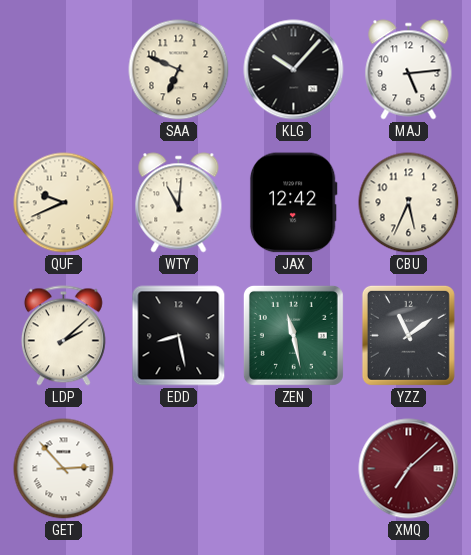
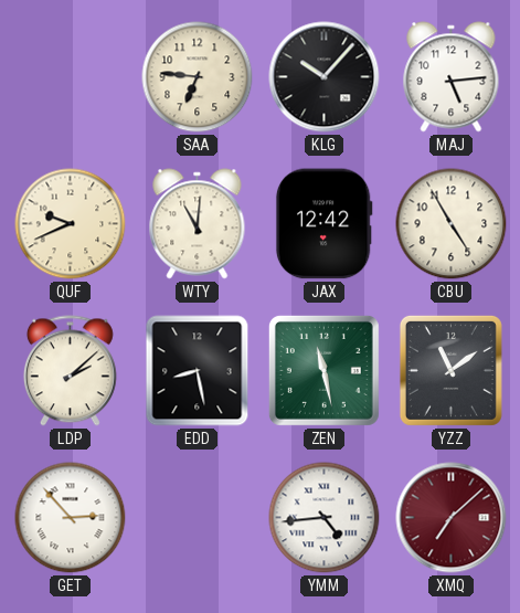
SAA: 6:49 -> 6:46 (198, 77)
CBU: 5:34 -> 4:55 (452, 224)
YMM: none -> 4:44 (325, 518)
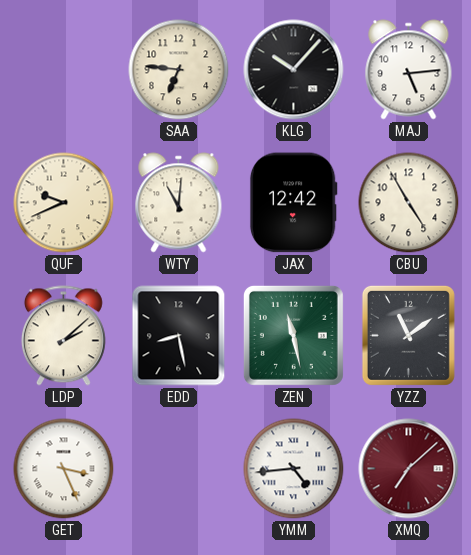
GET: 2:53 -> 3:26 (64, 469)
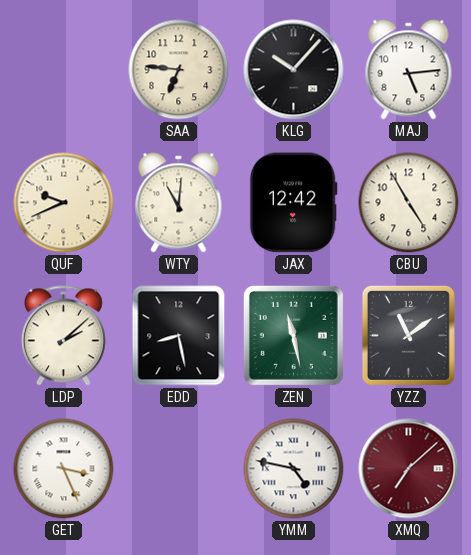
YMM: 4:44 -> 4:47 (294, 469)
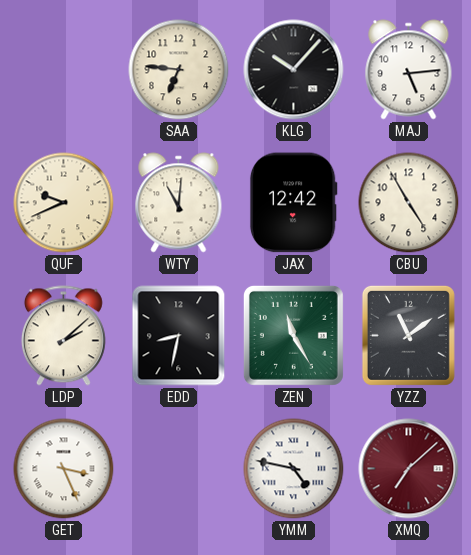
EDD: 8:28 -> 8:32 (179, 336)
ZEN: 11:28 -> 11:25 (293, 335)
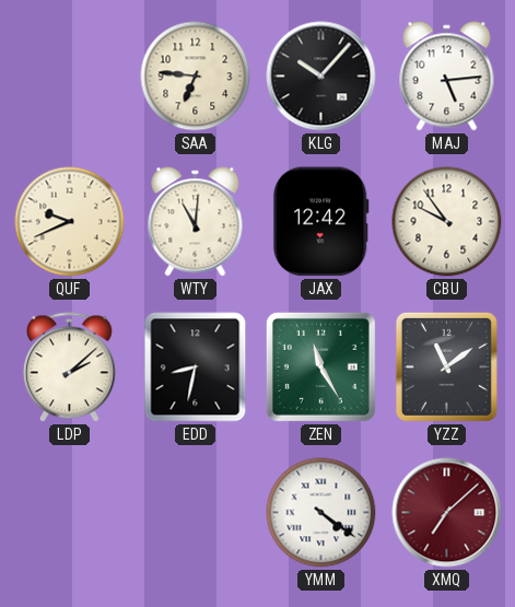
CBU: 4:55 -> 9:54 (447, 222)
GET: 3:26 -> none (64, 469)
YMM: 4:47 -> 4:21 (321, 513)
